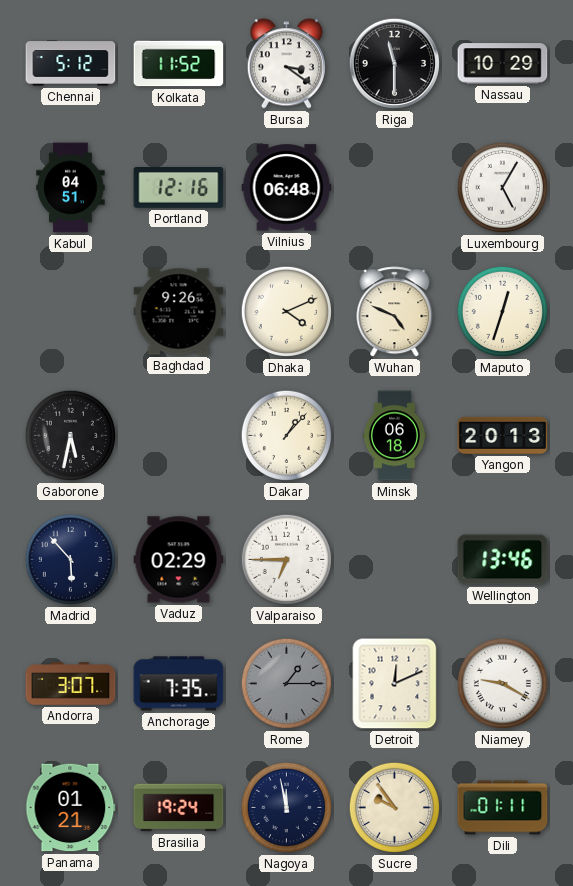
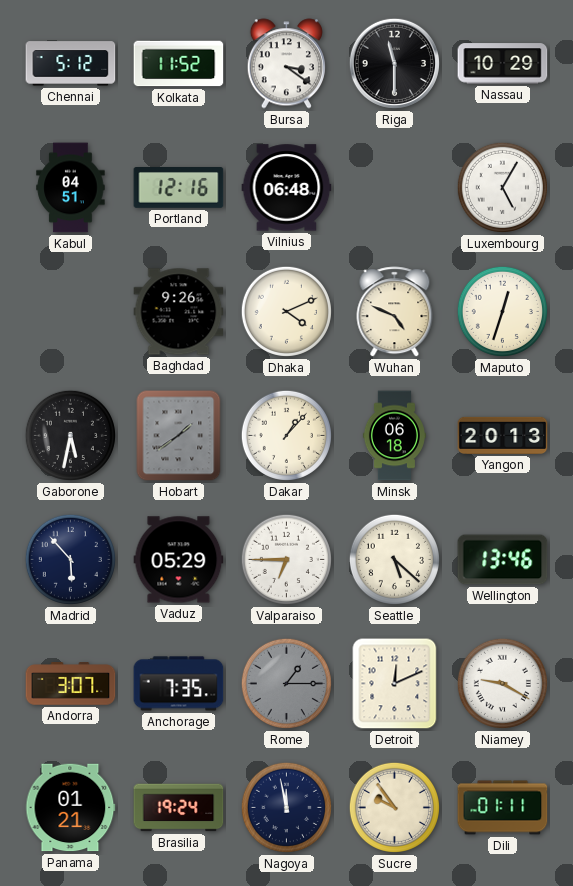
Hobart: none -> 1:39 (179, 436)
Vaduz: 02:29 -> 05:29 (179, 560)
Seattle: none -> 5:22 (394, 559)
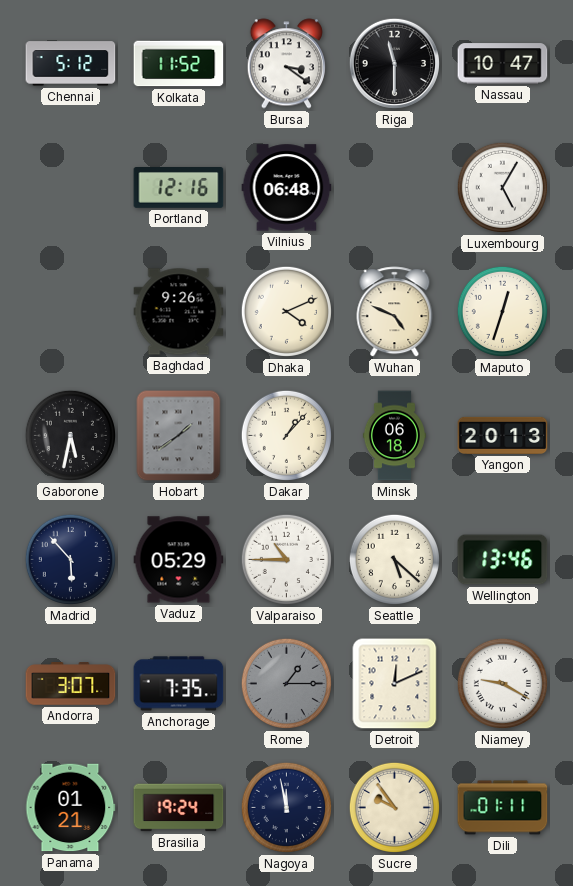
Nassau: 10:29 -> 10:47 (503, 64)
Kabul: 04:51 -> none (71, 188)
Valparaiso: 6:45 -> 10:45 (286, 559)
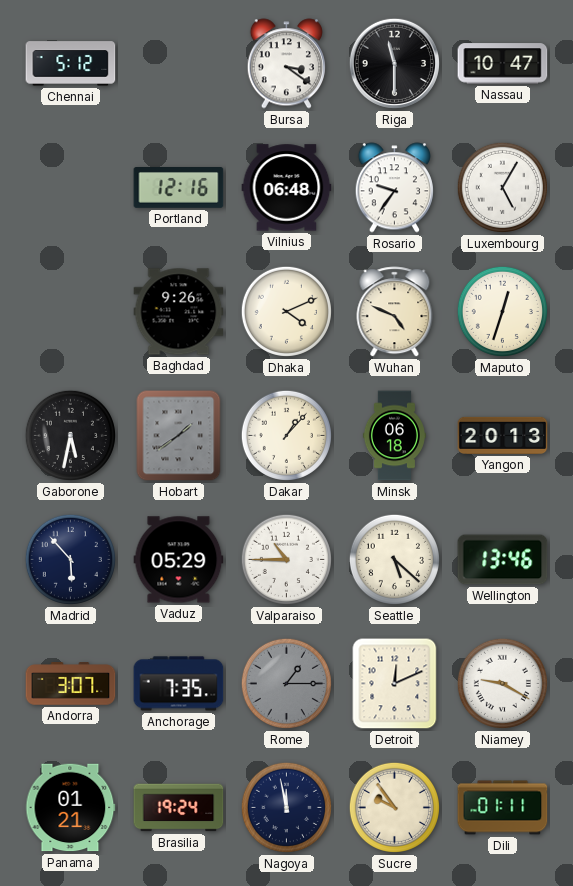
Kolkata: 11:52 -> none (179, 64)
Rosario: none -> 9:36 (394, 188)
